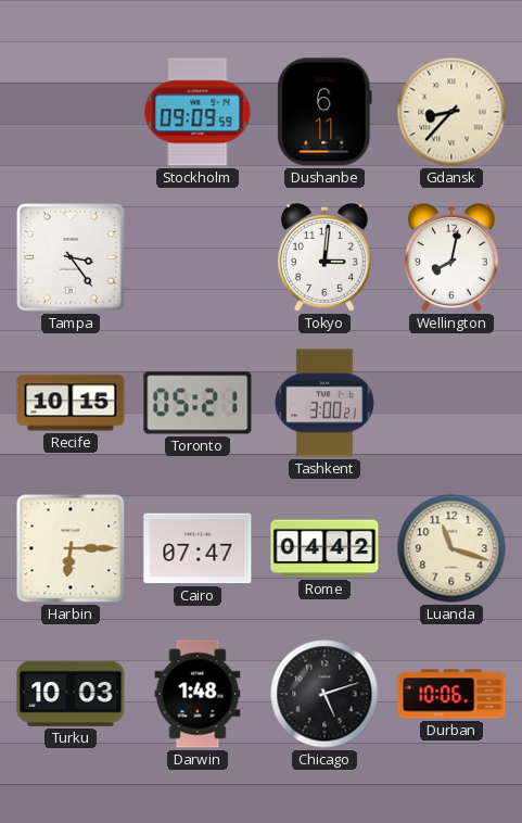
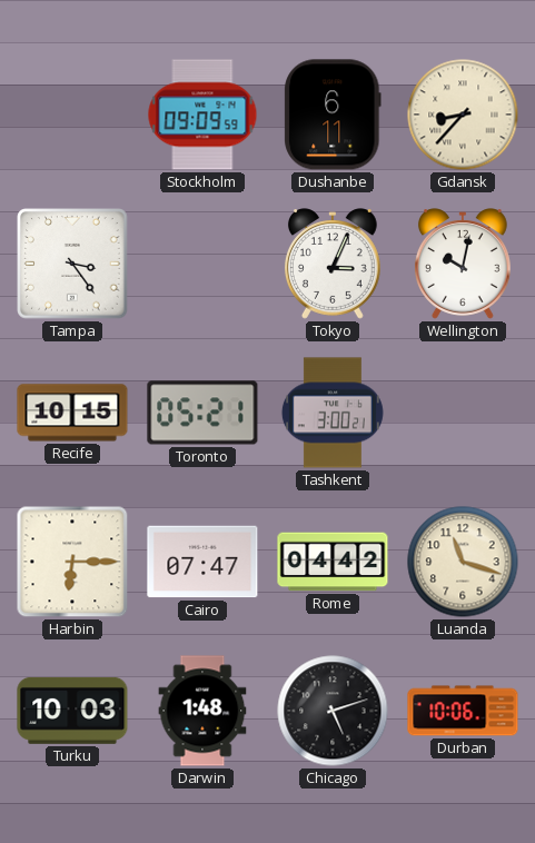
Tokyo: 3:01 -> 3:04 (333, 264)
Wellington: 8:02 -> 10:02 (463, 264)
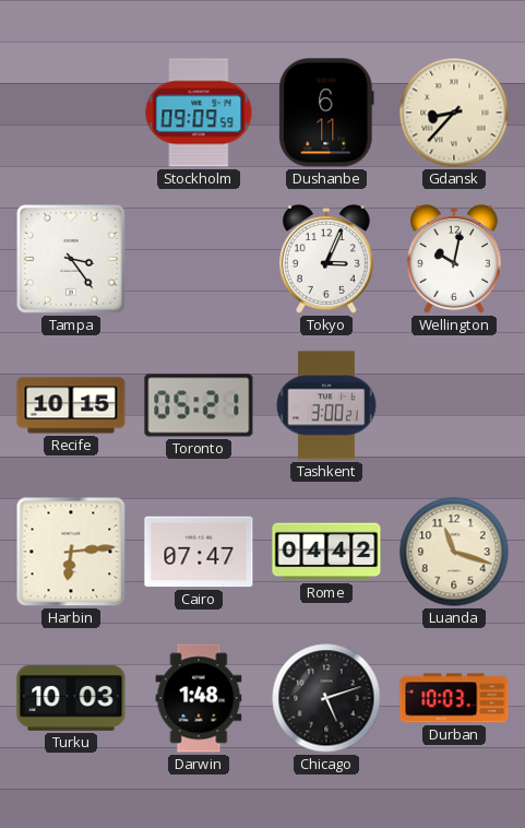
Harbin: 6:15 -> 6:14 (71, 552)
Durban: 10:06 -> 10:03 (454, 698)
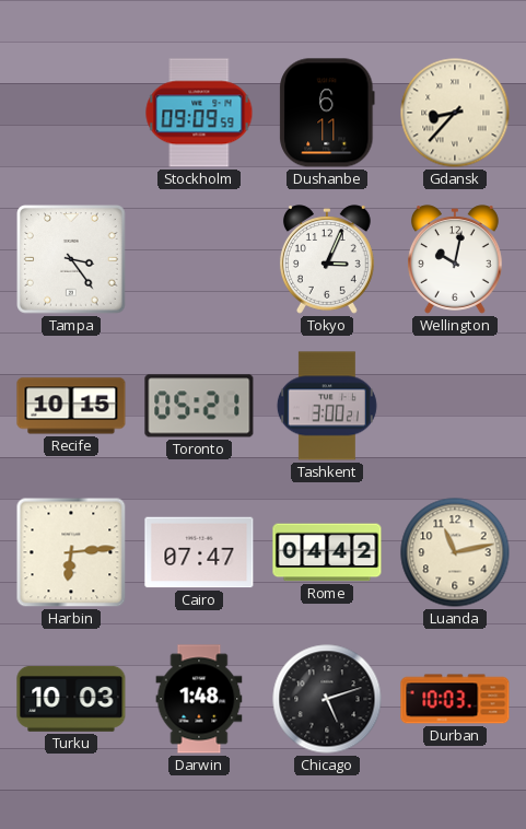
Luanda: 11:18 -> 11:13 (455, 552)
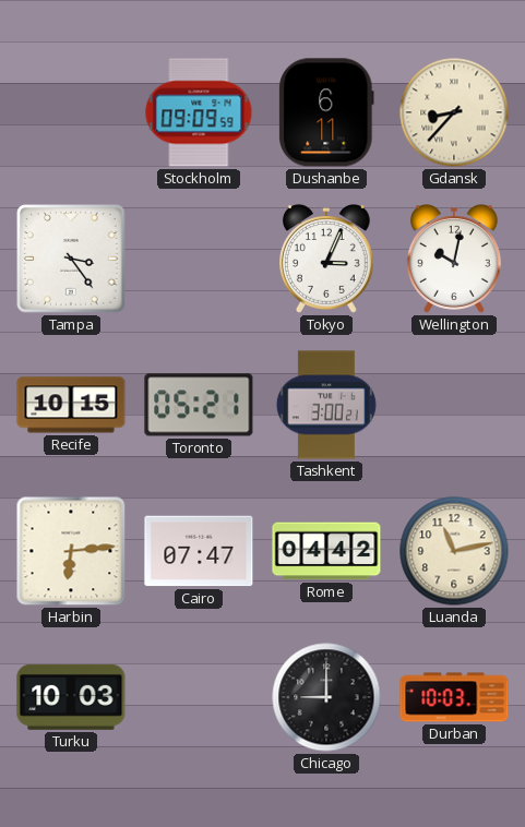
Darwin: 1:48 -> none (199, 699)
Chicago: 5:12 -> 9:00 (326, 697)
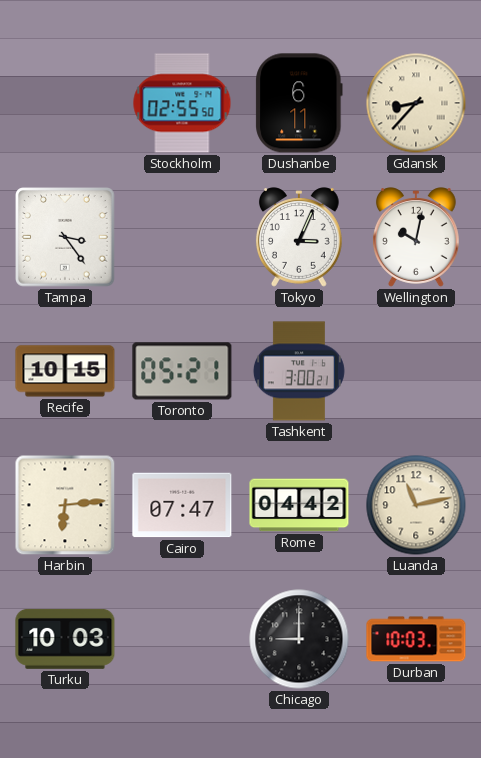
Stockholm: 09:09 -> 02:55 (182, 103)
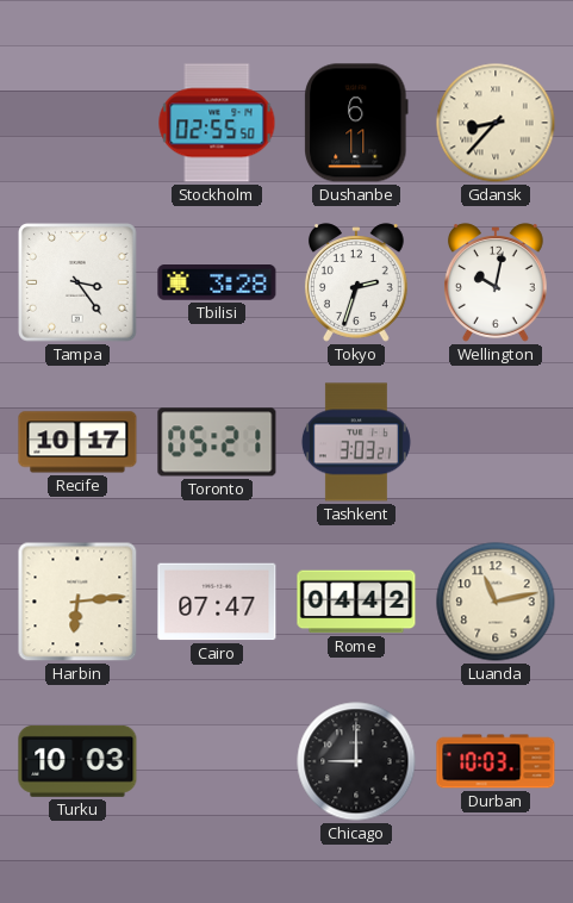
Tbilisi: none -> 3:28 (217, 284)
Tokyo: 3:04 -> 2:33 (356, 282)
Recife: 10:15 -> 10:17 (77, 442)
Tashkent: 3:00 -> 3:03 (356, 442)
